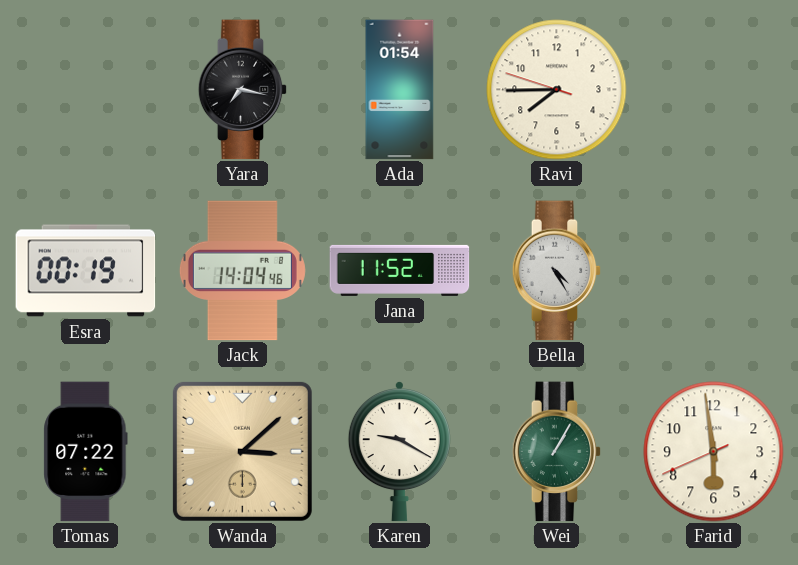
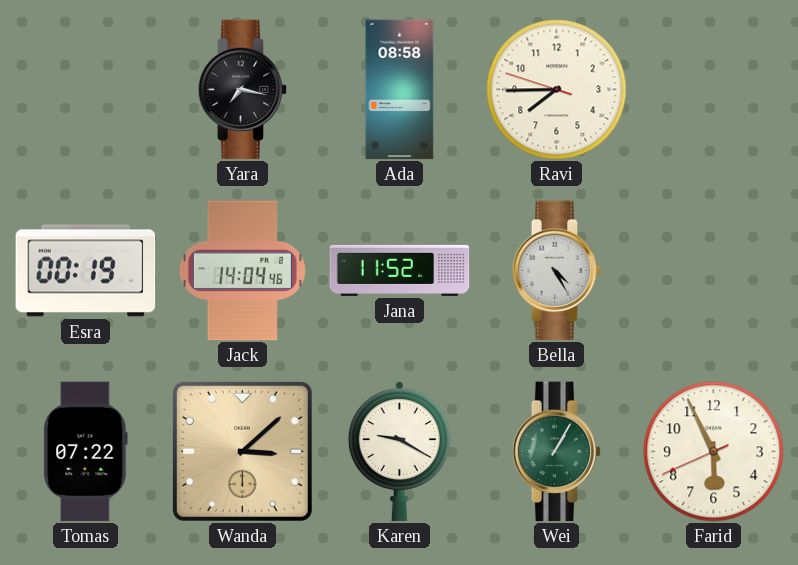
Ada: 01:54 -> 08:58 (400, 90)
Farid: 5:58 -> 5:55 (714, 452)
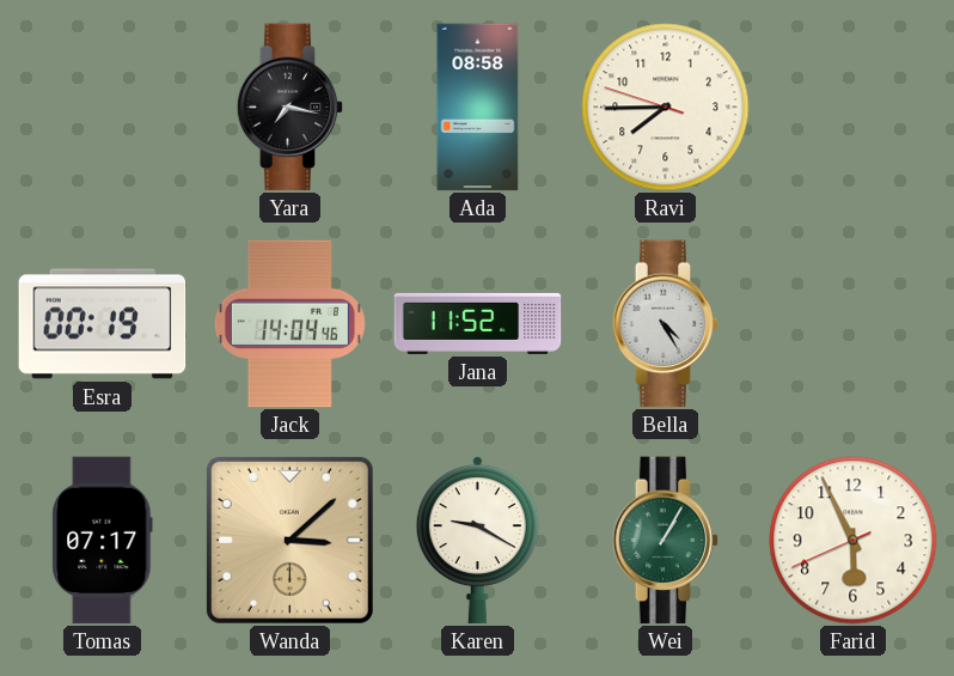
Tomas: 07:22 -> 07:17 (103, 541)
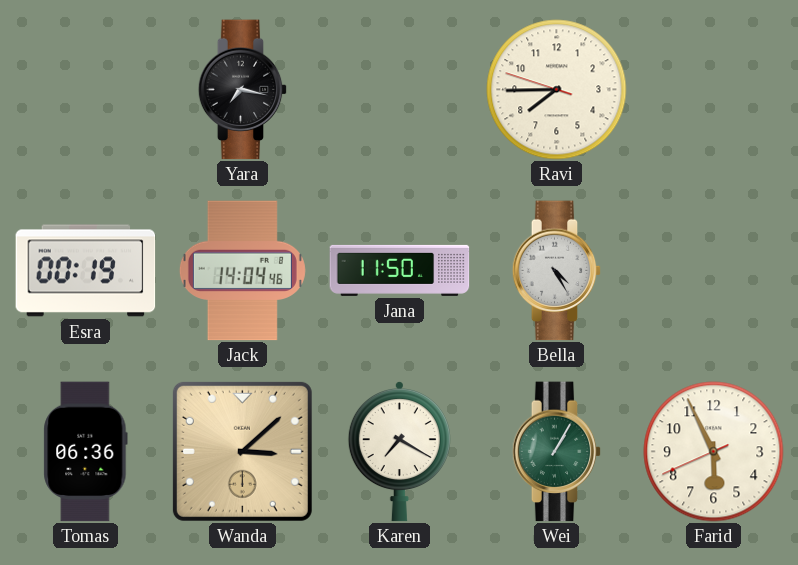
Ada: 08:58 -> none (478, 108)
Jana: 11:52 -> 11:50 (400, 270)
Tomas: 07:17 -> 06:36 (86, 452)
Karen: 9:20 -> 7:20 (399, 451)
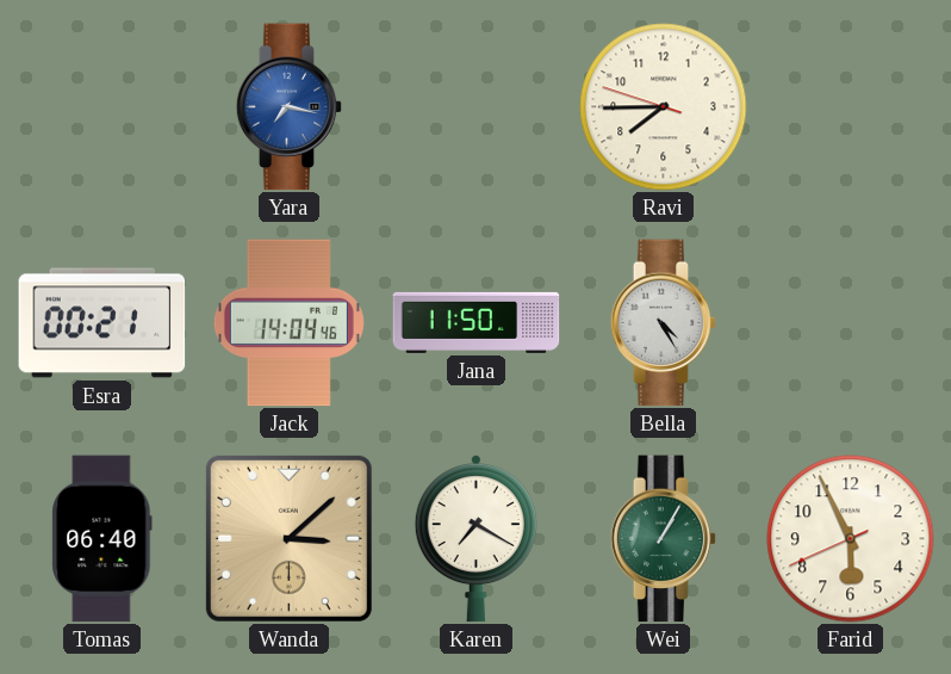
Yara dial: black -> blue (290, 107)
Esra: 00:19 -> 00:21 (102, 323)
Tomas: 06:36 -> 06:40 (102, 539)
